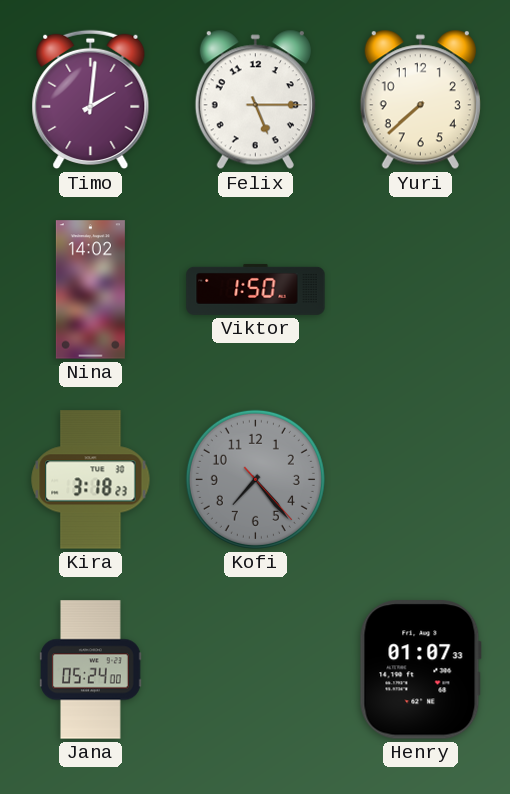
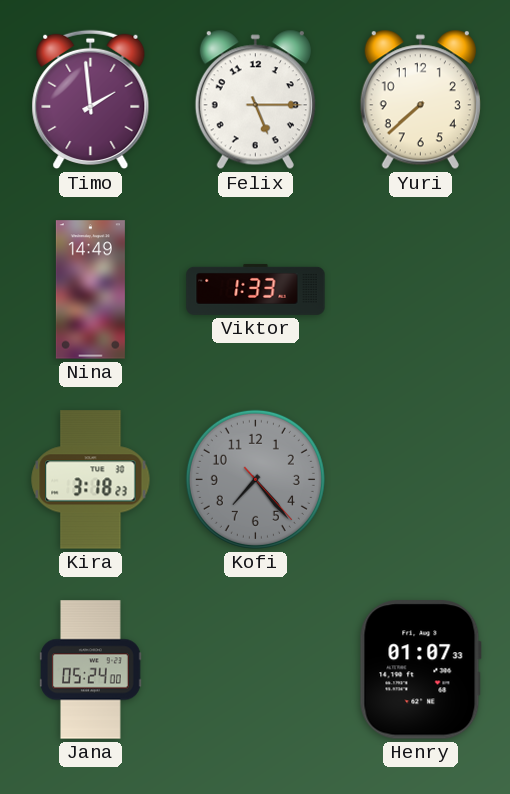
Timo: 2:01 -> 1:59 (91, 100)
Nina: 14:02 -> 14:49 (90, 290)
Viktor: 1:50 -> 1:33 (256, 289)
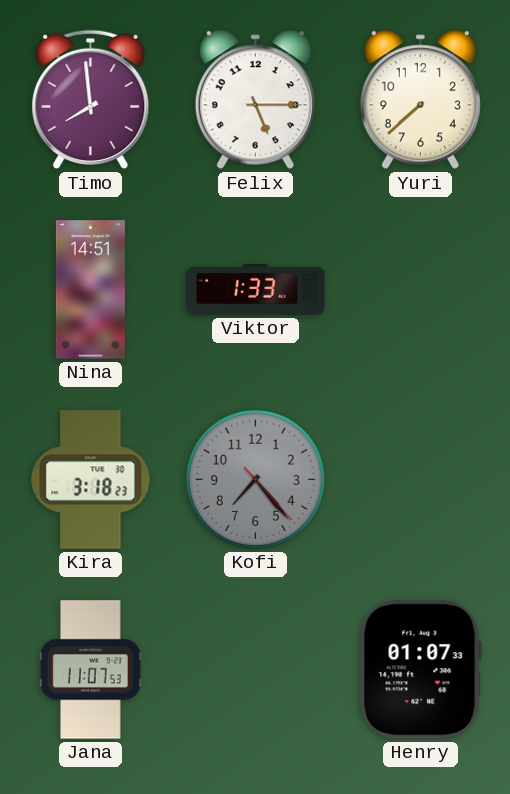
Timo: 1:59 -> 7:59 (91, 100)
Nina: 14:49 -> 14:51 (90, 290)
Jana: 05:24 -> 11:07 (91, 670)
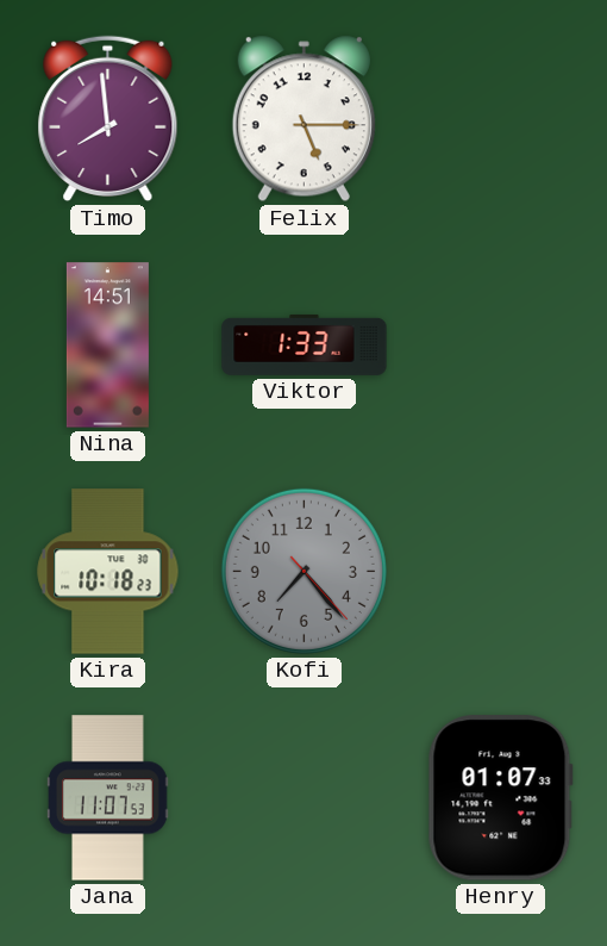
Yuri: 7:38 -> none (420, 100)
Kira: 3:18 -> 10:18 (108, 572)
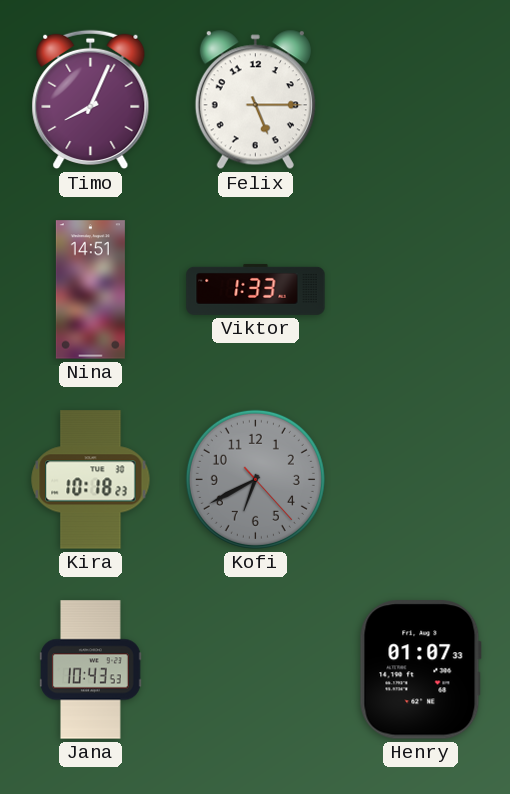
Timo: 7:59 -> 8:04 (91, 100)
Kofi: 7:23 -> 6:40 (255, 479)
Jana: 11:07 -> 10:43 (91, 670)
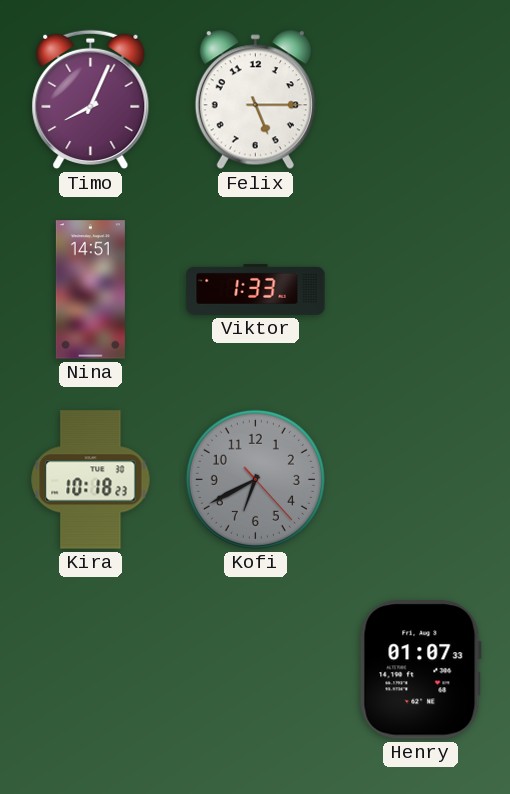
Jana: 10:43 -> none (91, 670)
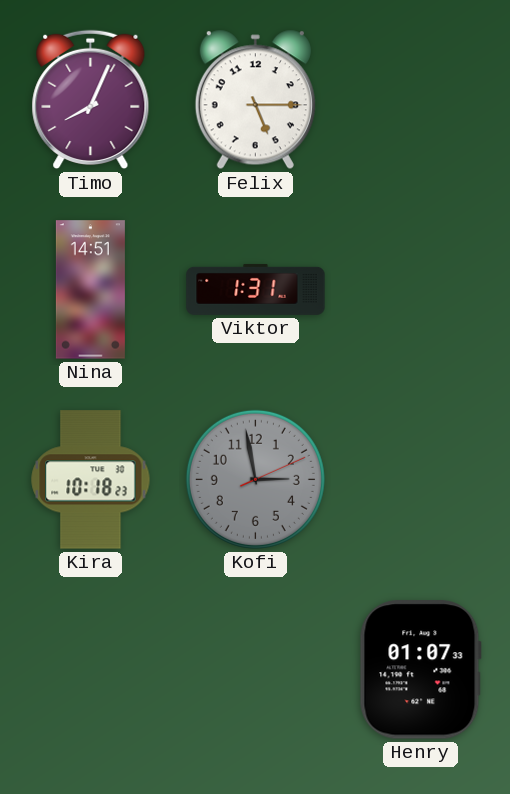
Viktor: 1:33 -> 1:31 (256, 289)
Kofi: 6:40 -> 2:58 (255, 479)
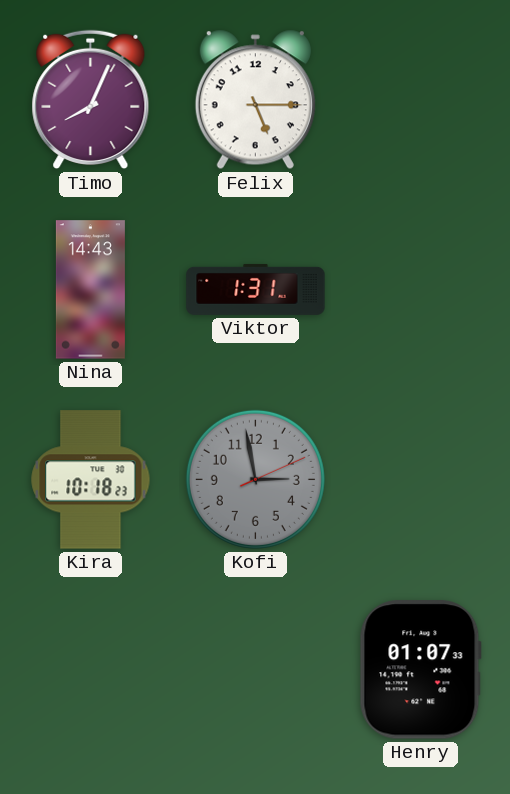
Nina: 14:51 -> 14:43 (90, 290)
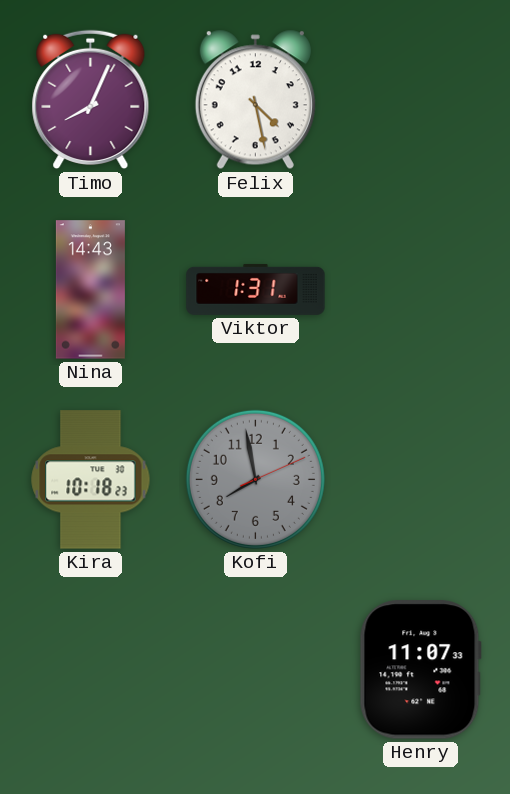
Felix: 5:15 -> 4:28 (255, 100)
Kofi: 2:58 -> 7:58 (255, 479)
Henry: 01:07 -> 11:07 (420, 670)
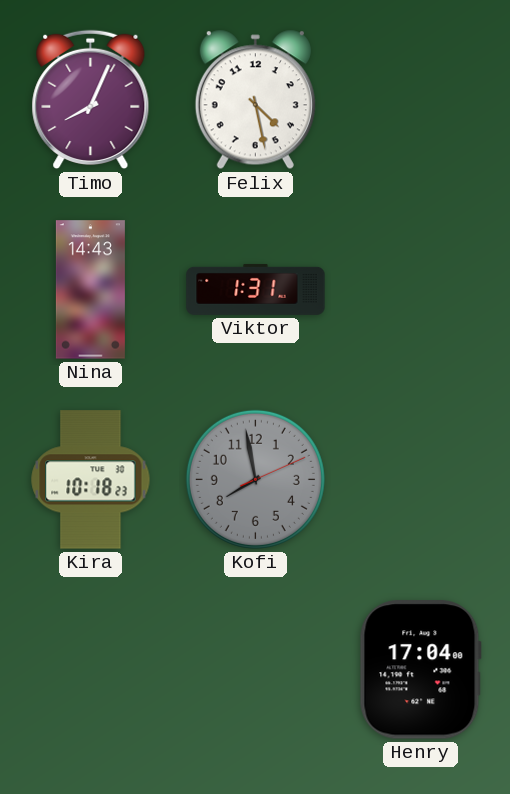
Henry: 11:07 -> 17:04 (420, 670)
